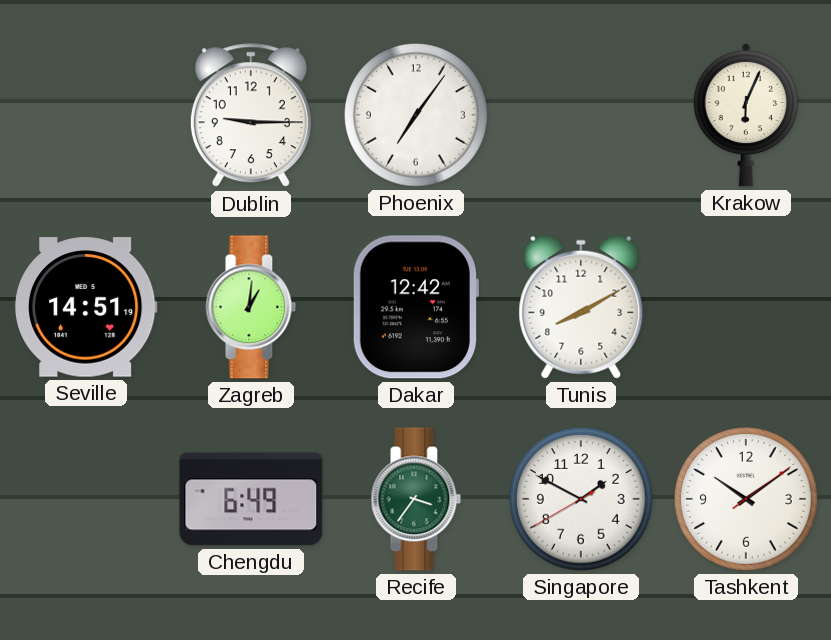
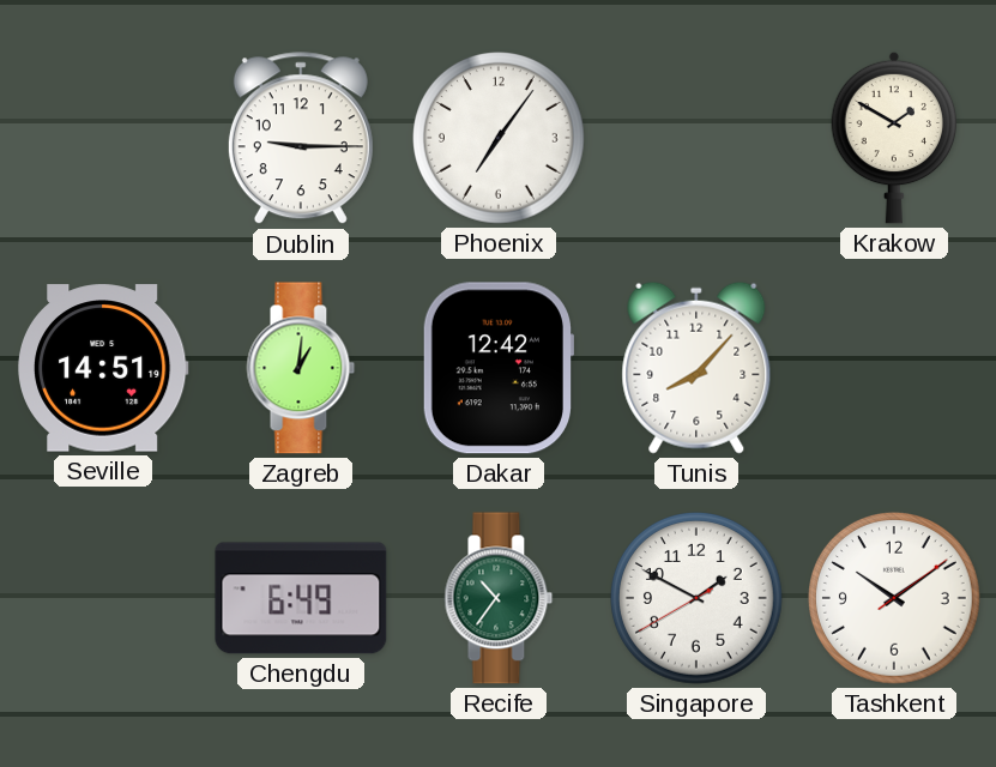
Krakow: 6:04 -> 1:50 (894, 138)
Tunis: 8:10 -> 8:07 (696, 368)
Recife: 3:36 -> 10:36 (499, 598)
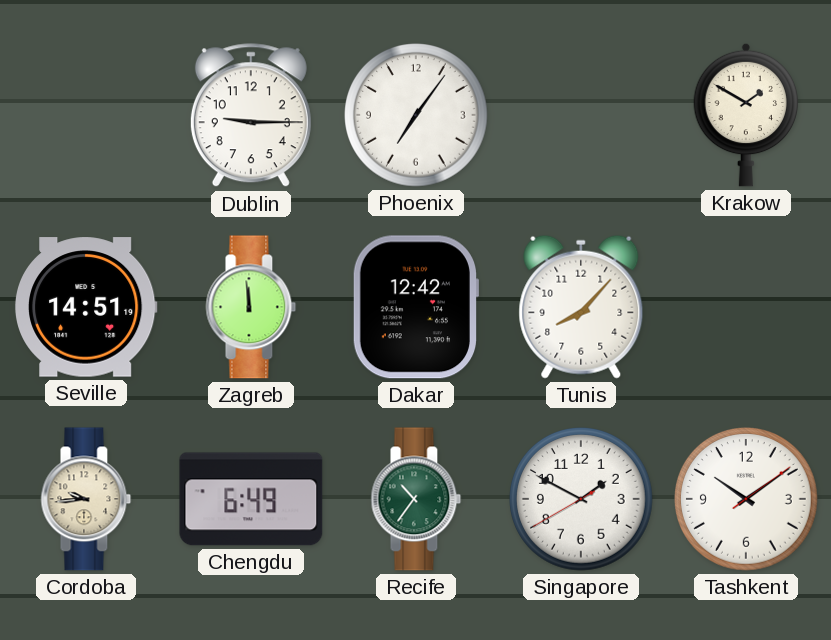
Zagreb: 1:01 -> 11:59 (251, 307)
Cordoba: none -> 9:44 (86, 499)
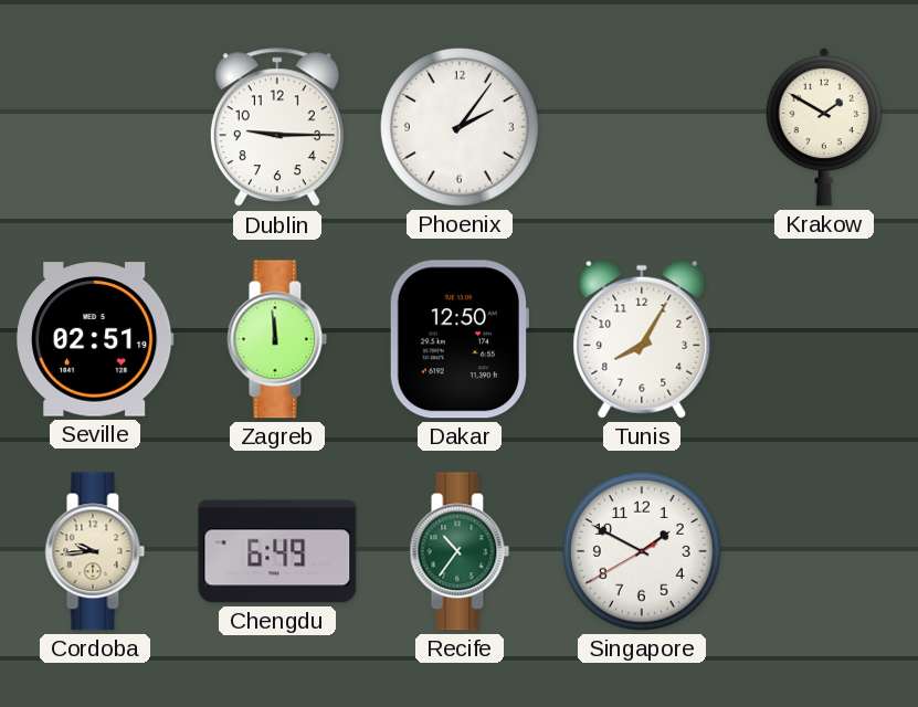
Phoenix: 7:06 -> 2:06 (461, 128)
Seville: 14:51 -> 02:51 (95, 339)
Dakar: 12:42 -> 12:50 (458, 339)
Tunis: 8:07 -> 8:05 (642, 339)
Tashkent: 10:09 -> none (747, 500)
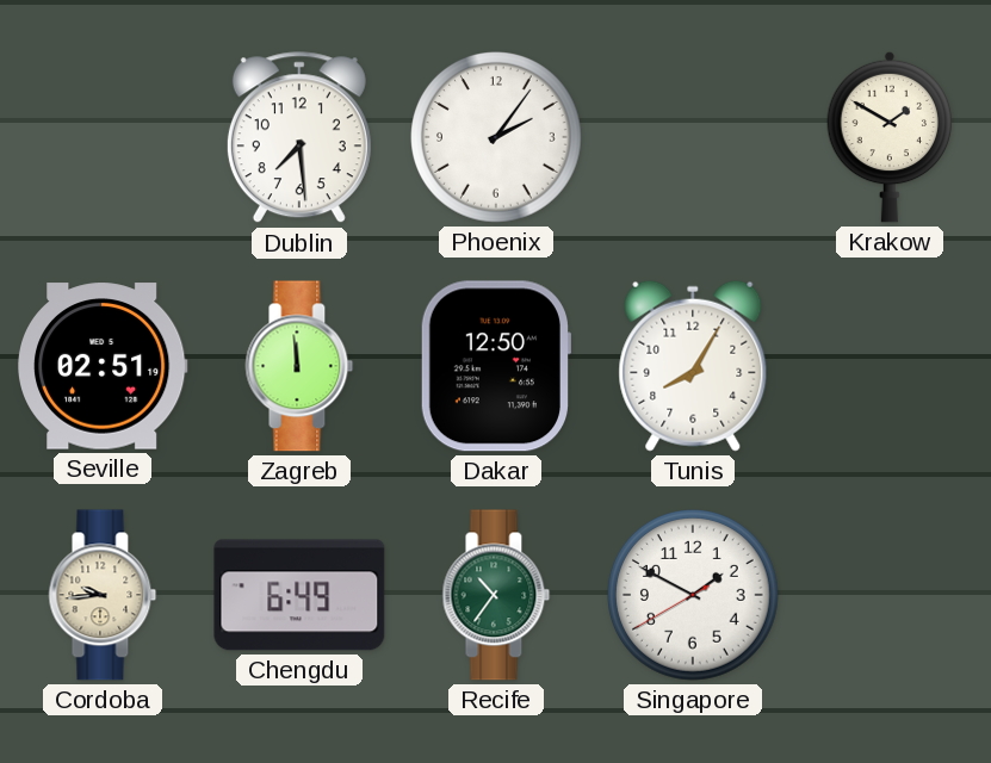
Dublin: 9:15 -> 7:29 (299, 138)
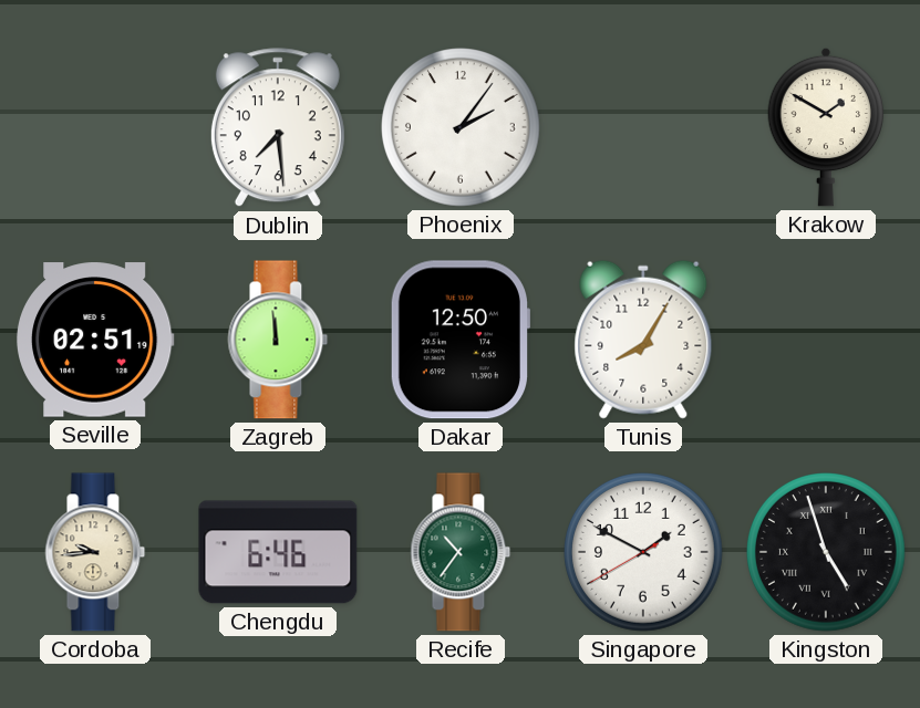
Chengdu: 6:49 -> 6:46 (278, 552)
Kingston: none -> 4:57 (827, 553)
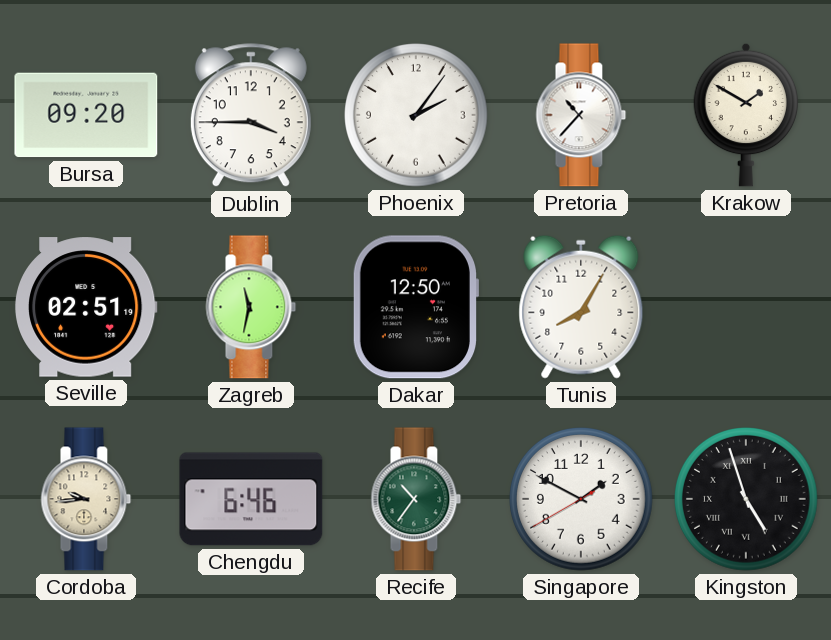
Bursa: none -> 09:20 (86, 115)
Dublin: 7:29 -> 3:45 (251, 116)
Pretoria: none -> 10:37 (581, 115)
Zagreb: 11:59 -> 11:32 (251, 307)
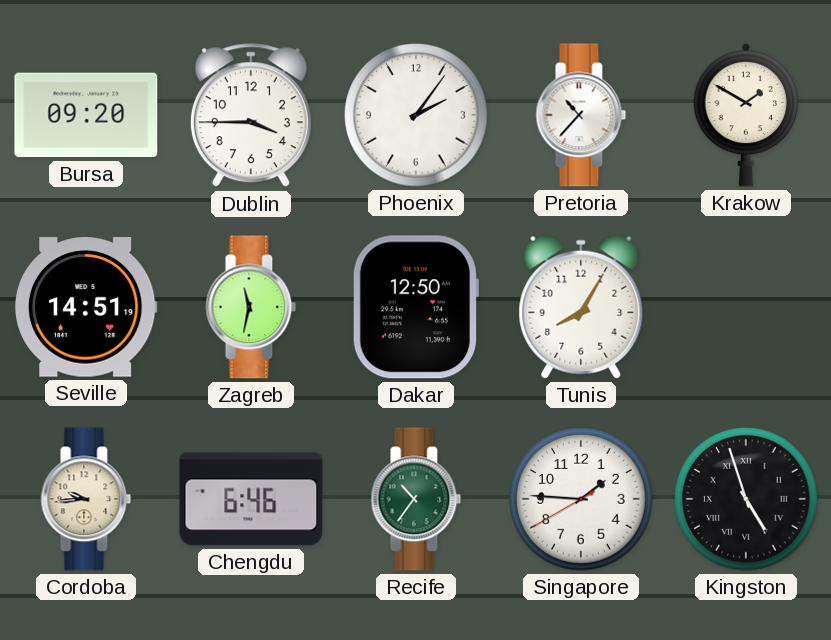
Seville: 02:51 -> 14:51 (86, 307)
Singapore: 1:49 -> 1:45 (582, 500)
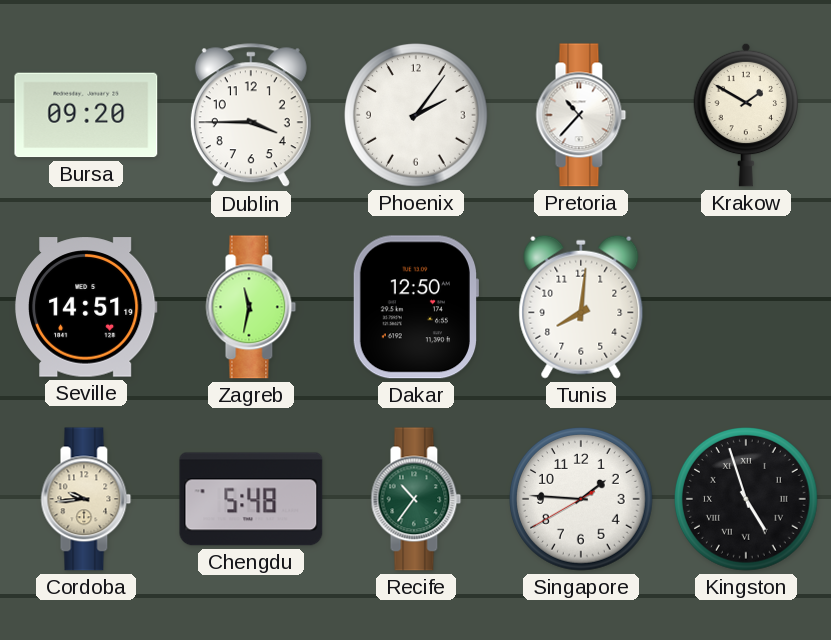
Tunis: 8:05 -> 8:01 (581, 307)
Chengdu: 6:46 -> 5:48 (251, 499)
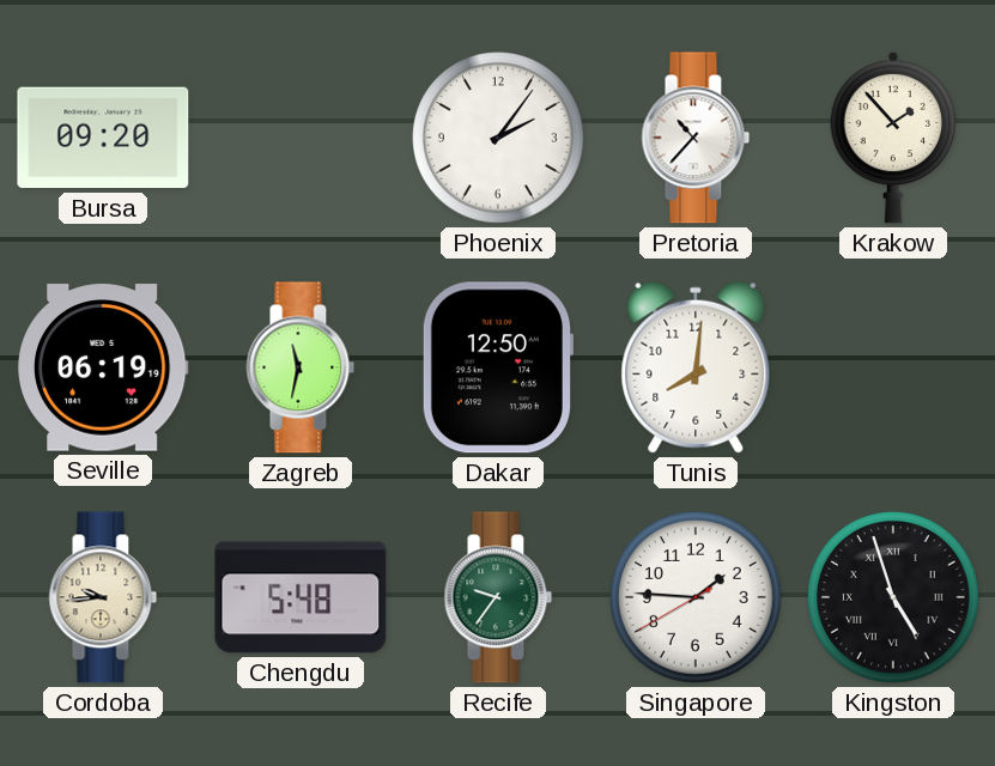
Dublin: 3:45 -> none (251, 116)
Krakow: 1:50 -> 1:53 (893, 138)
Seville: 14:51 -> 06:19 (103, 367)
Recife: 10:36 -> 9:36 (498, 597)
